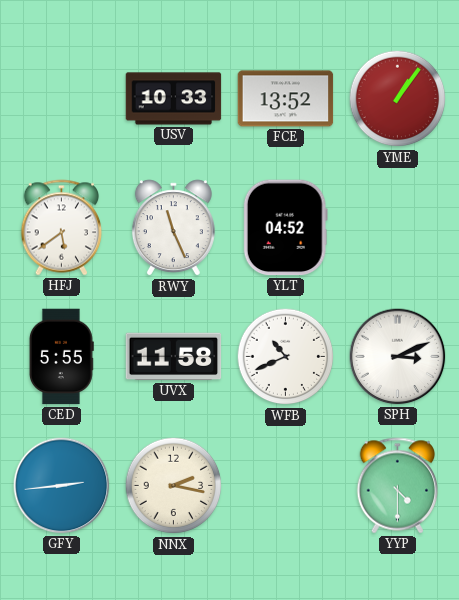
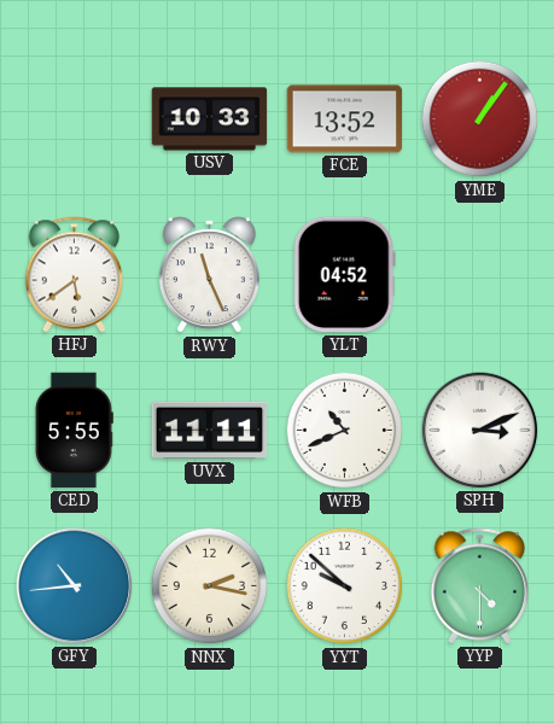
UVX: 11:58 -> 11:11 (210, 431)
GFY: 2:44 -> 10:44 (75, 586)
YYT: none -> 9:52 (345, 586)
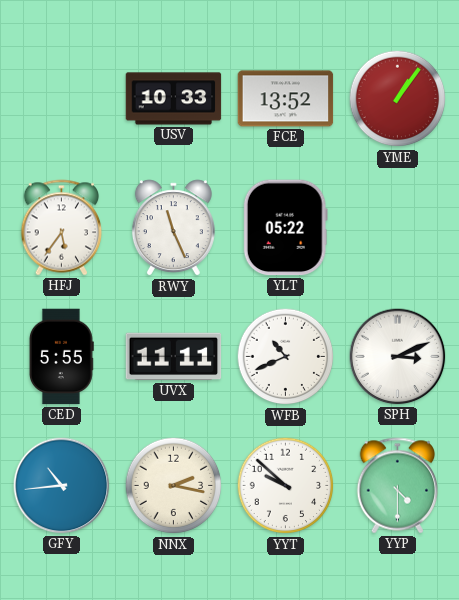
HFJ: 5:39 -> 5:36 (62, 228)
YLT: 04:52 -> 05:22 (285, 228)
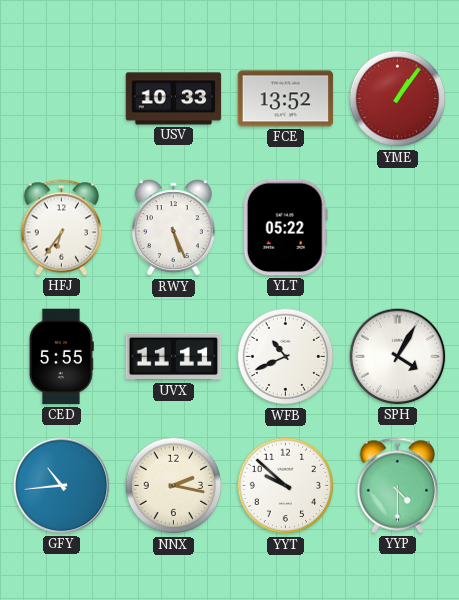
HFJ: 5:36 -> 6:36 (62, 228)
RWY: 11:26 -> 5:26 (173, 228)
SPH: 3:11 -> 4:05 (398, 357)
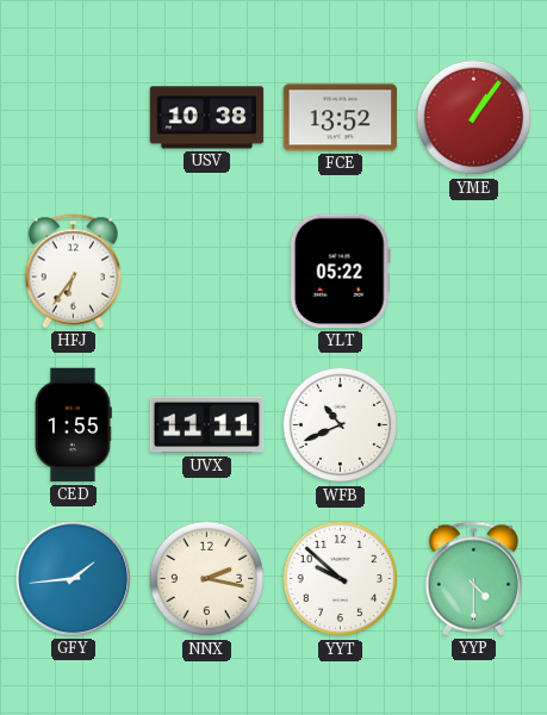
USV: 10:33 -> 10:38 (207, 118)
RWY: 5:26 -> none (173, 228)
CED: 5:55 -> 1:55 (73, 425)
SPH: 4:05 -> none (398, 357)
GFY: 10:44 -> 1:44 (74, 579)
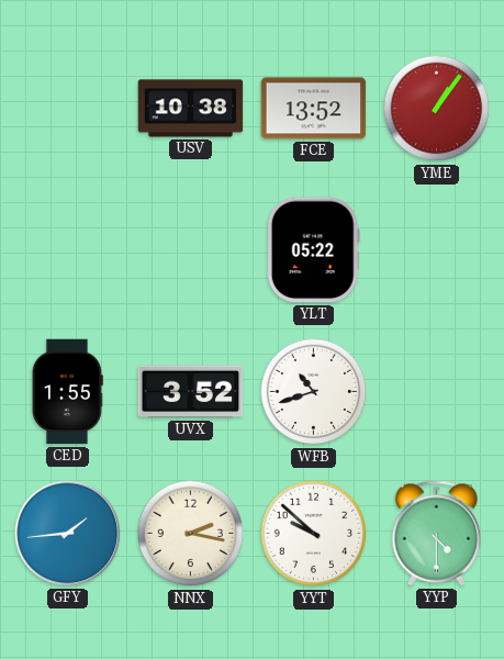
HFJ: 6:36 -> none (74, 272)
UVX: 11:11 -> 3:52 (191, 392)
WFB: 10:41 -> 10:42 (314, 392)
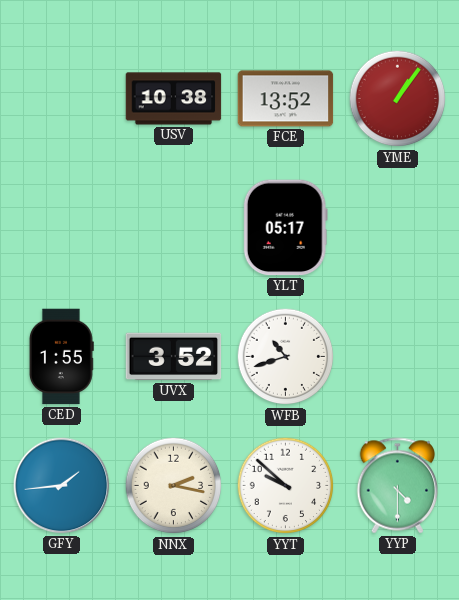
YLT: 05:22 -> 05:17 (285, 228)
